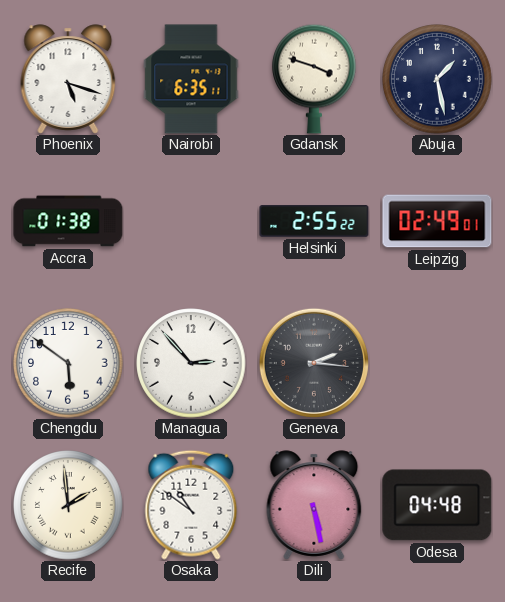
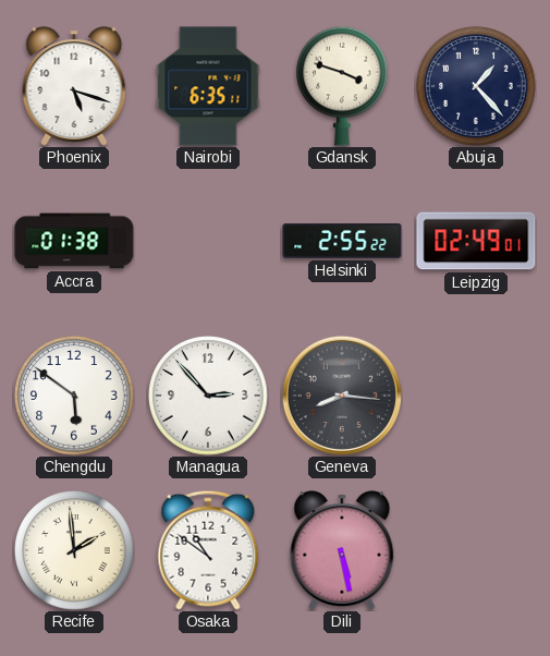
Abuja: 1:28 -> 1:23 (476, 86)
Geneva: 2:16 -> 8:16 (342, 396)
Odesa: 04:48 -> none (437, 505)
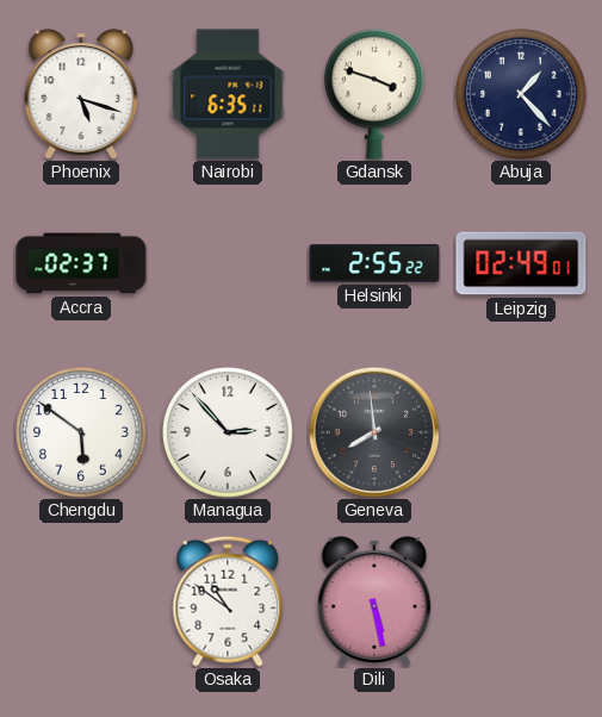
Accra: 01:38 -> 02:37 (81, 263)
Geneva: 8:16 -> 7:59 (374, 432)
Recife: 1:59 -> none (74, 550)
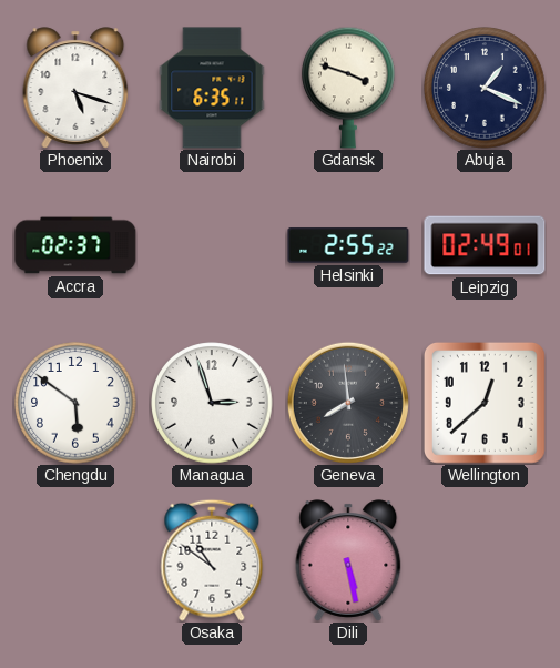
Abuja: 1:23 -> 1:19 (485, 88)
Managua: 2:53 -> 2:57 (212, 403)
Wellington: none -> 12:38 (485, 403)
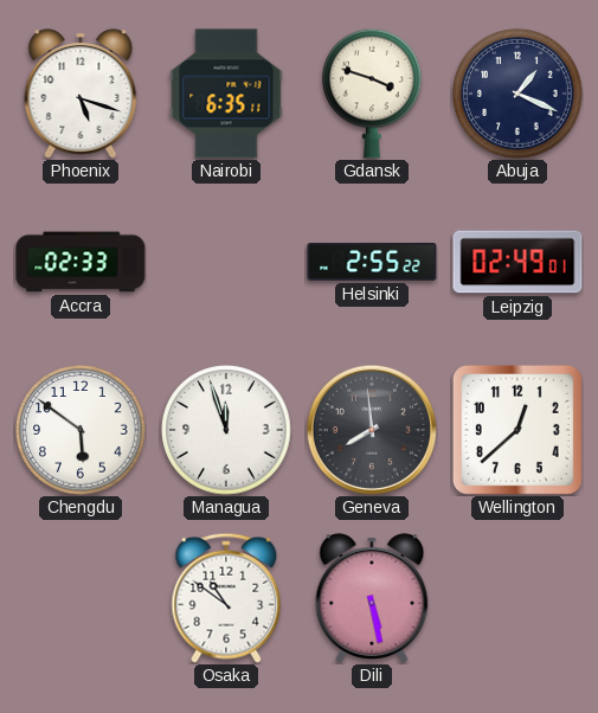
Accra: 02:37 -> 02:33 (81, 262)
Managua: 2:57 -> 11:57 (226, 430)
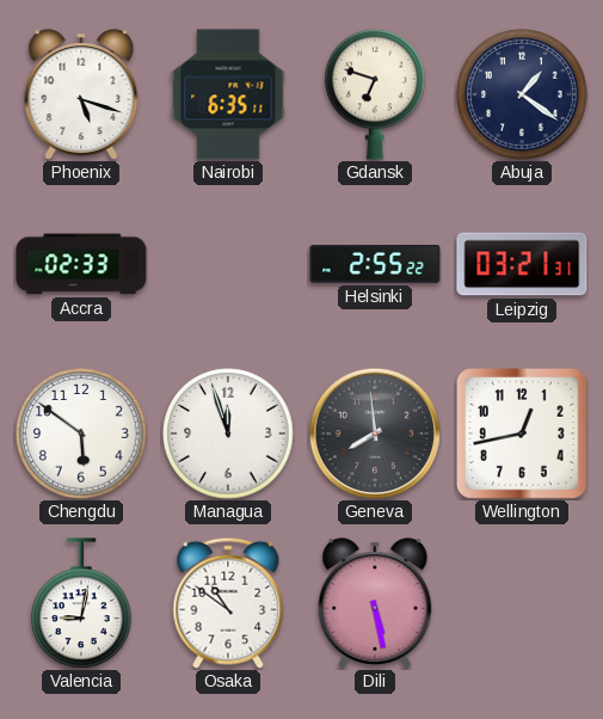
Gdansk: 3:48 -> 6:48 (376, 94)
Abuja: 1:19 -> 1:21 (522, 94)
Leipzig: 02:49 -> 03:21 (522, 264)
Wellington: 12:38 -> 12:43 (522, 434)
Valencia: none -> 9:02 (82, 603)
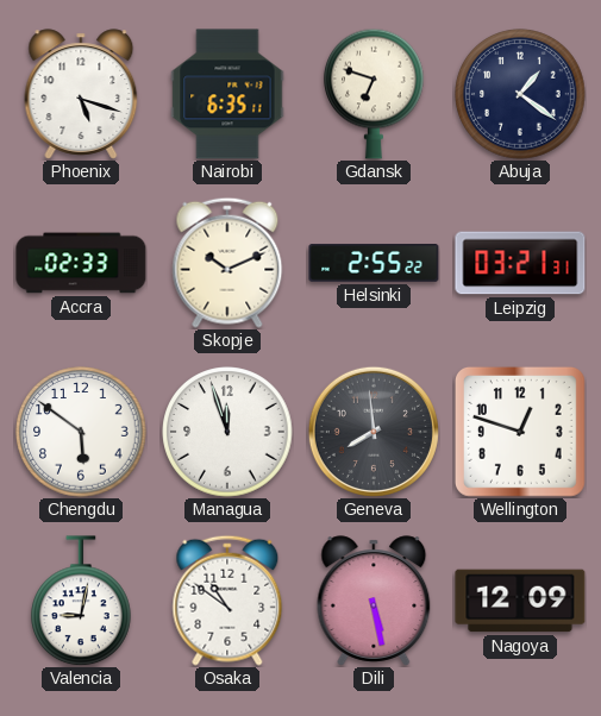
Skopje: none -> 10:11 (227, 263)
Wellington: 12:43 -> 12:48 (520, 432)
Nagoya: none -> 12:09 (520, 601)
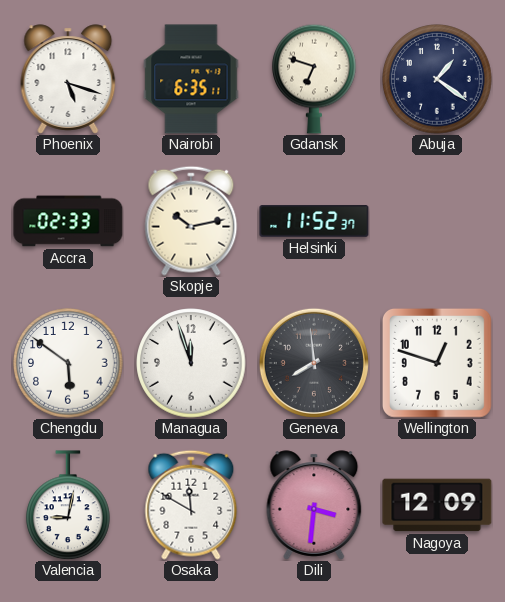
Skopje: 10:11 -> 10:13 (191, 221)
Helsinki: 2:55 -> 11:52 (314, 221)
Leipzig: 03:21 -> none (520, 263)
Osaka: 10:51 -> 11:50 (191, 505)
Dili: 5:28 -> 3:31 (314, 505)
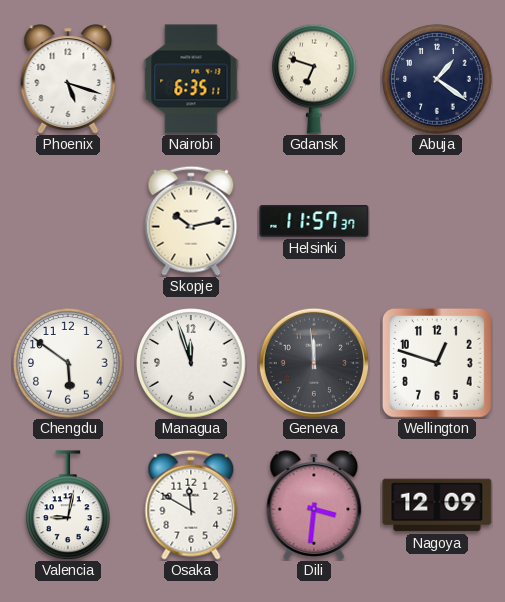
Accra: 02:33 -> none (68, 221)
Helsinki: 11:52 -> 11:57 (314, 221)
Geneva: 7:59 -> 11:59 (314, 363)
